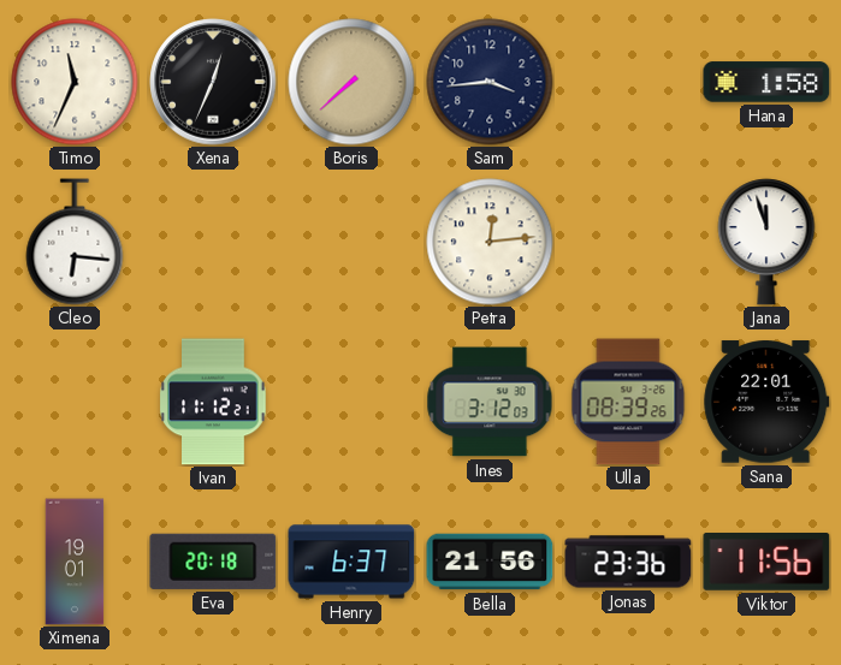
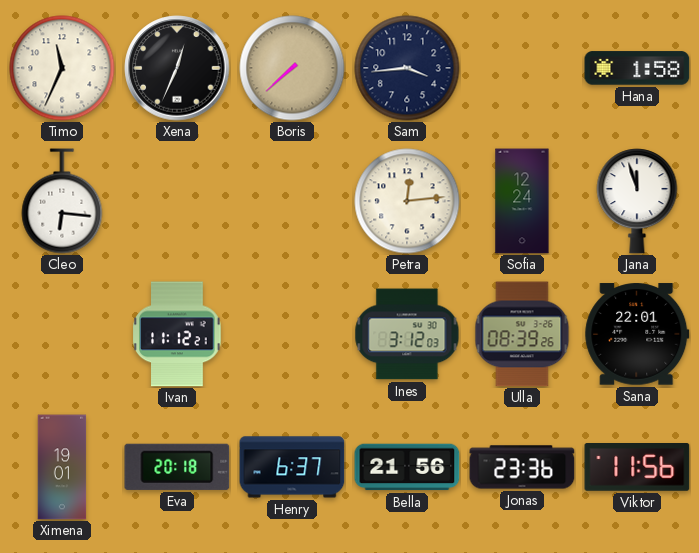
Sofia: none -> 12:24 (522, 201)
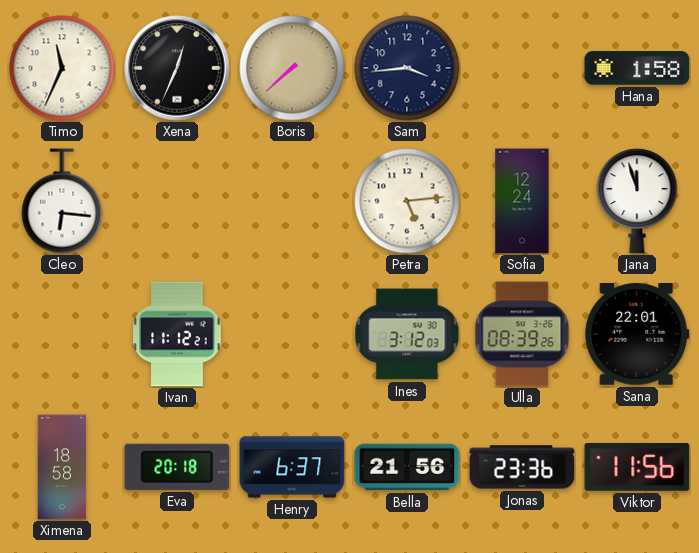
Petra: 12:14 -> 5:14 (407, 201)
Ximena: 19:01 -> 18:58 (62, 467)
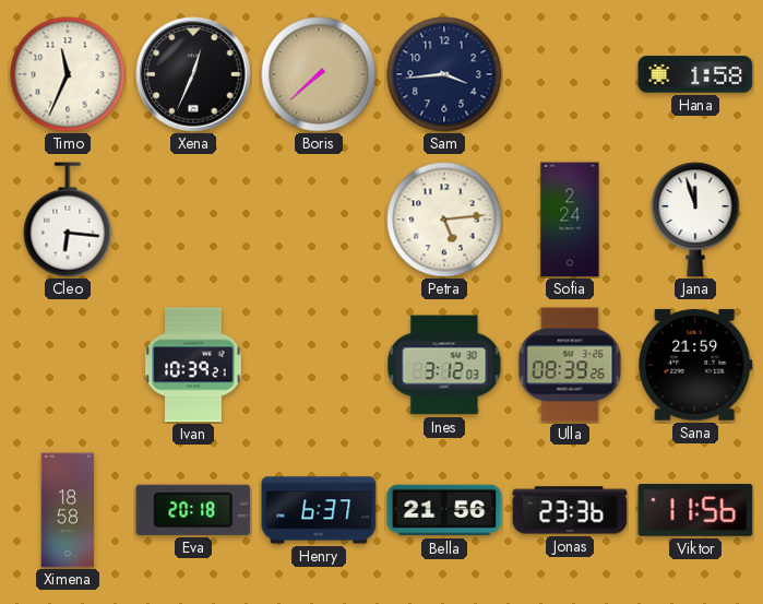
Sofia: 12:24 -> 2:24 (570, 220)
Ivan: 11:12 -> 10:39 (193, 365)
Sana: 22:01 -> 21:59 (695, 365)
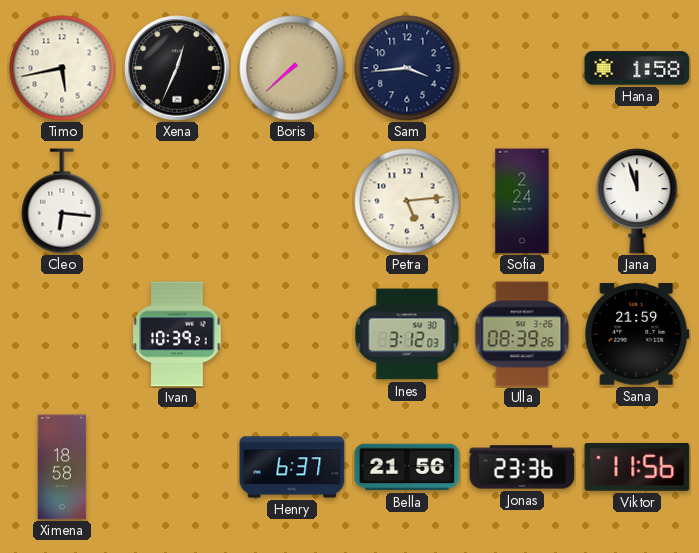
Timo: 11:34 -> 5:43 (62, 68)
Eva: 20:18 -> none (193, 510)
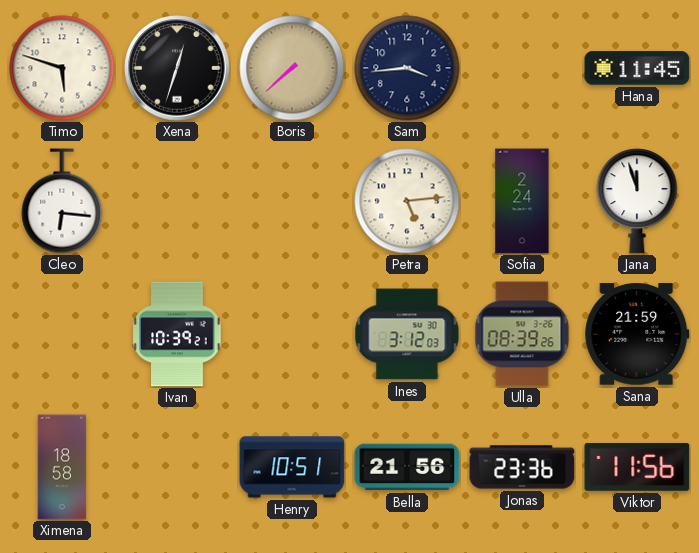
Timo: 5:43 -> 5:48 (62, 68)
Xena: 12:34 -> 12:33 (177, 68)
Hana: 1:58 -> 11:45 (637, 68)
Henry: 6:37 -> 10:51 (292, 467)
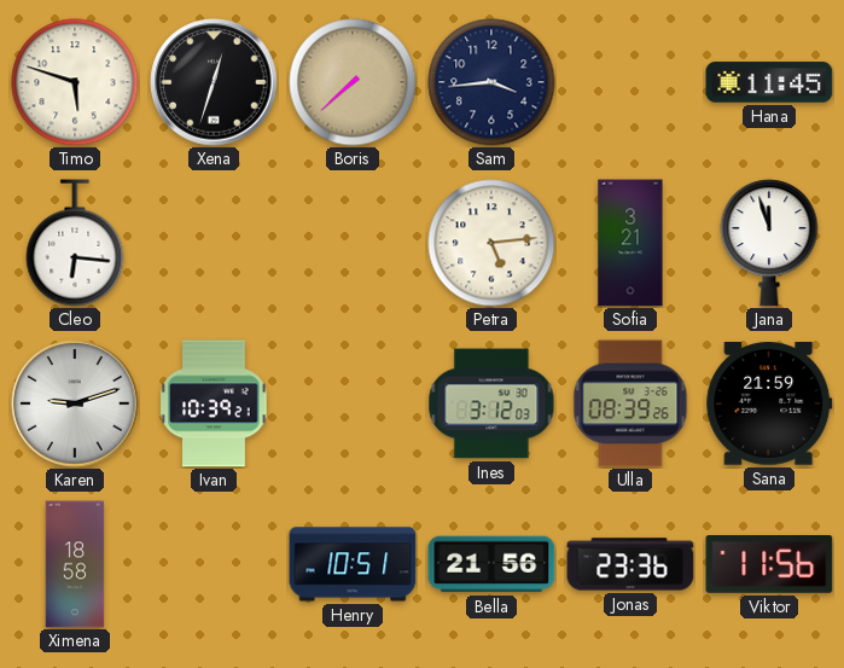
Sofia: 2:24 -> 3:21 (630, 243)
Karen: none -> 9:12 (75, 403)
